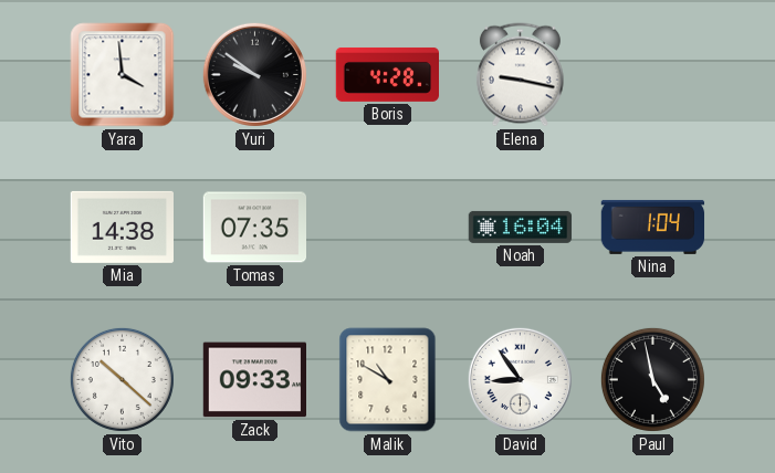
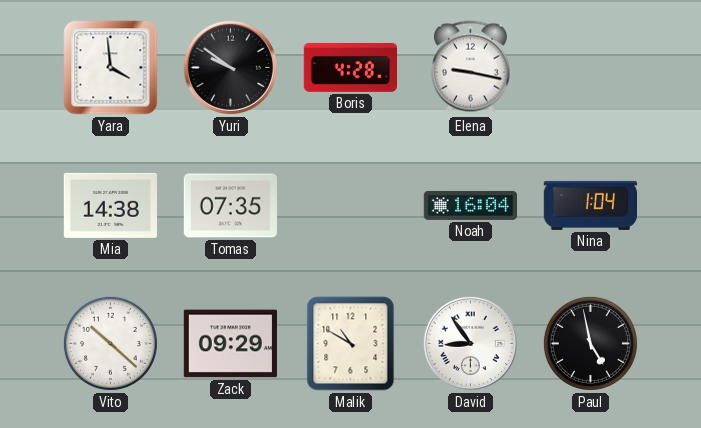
Zack: 09:33 -> 09:29 (230, 344)
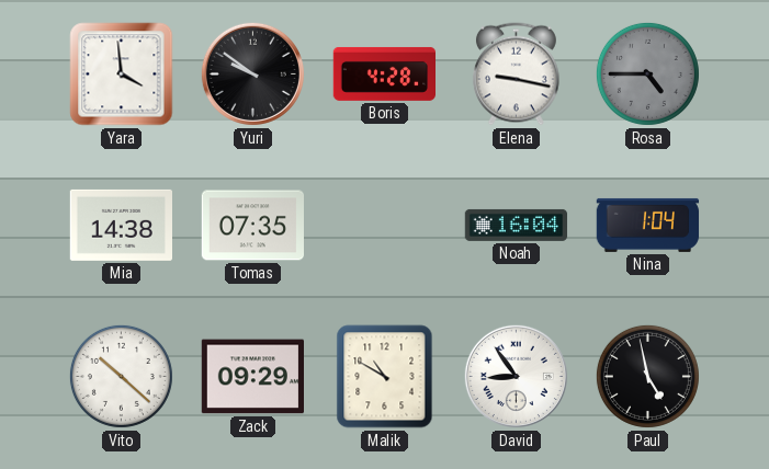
Rosa: none -> 4:45 (647, 73)
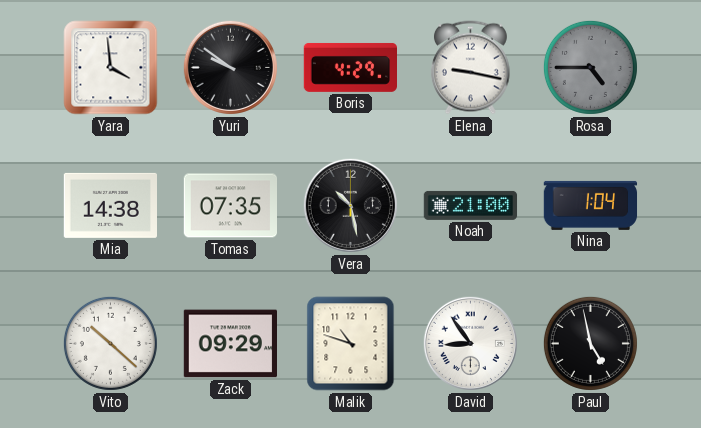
Boris: 4:28 -> 4:29 (350, 67)
Vera: none -> 10:28 (350, 205)
Noah: 16:04 -> 21:00 (471, 205)
Malik: 10:50 -> 10:48 (351, 344)
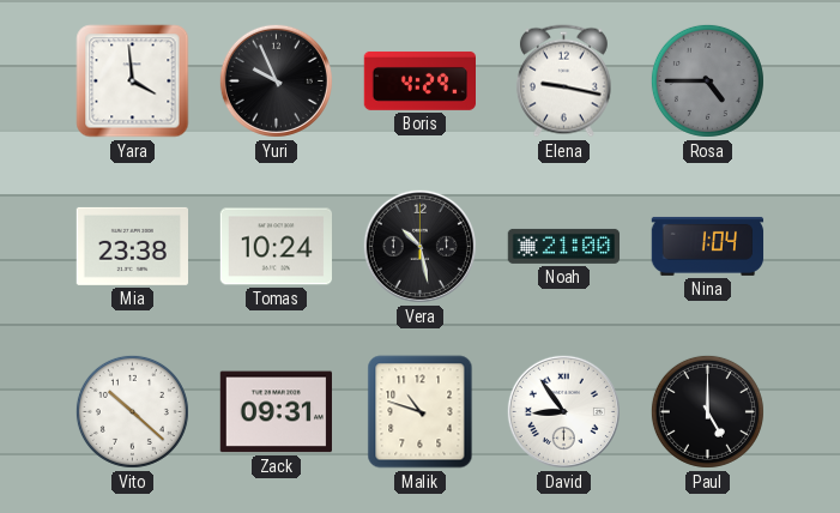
Yuri: 9:51 -> 9:56 (276, 80)
Mia: 14:38 -> 23:38 (132, 246)
Tomas: 07:35 -> 10:24 (276, 247)
Zack: 09:29 -> 09:31 (276, 412)
Paul: 4:58 -> 5:00 (707, 411)
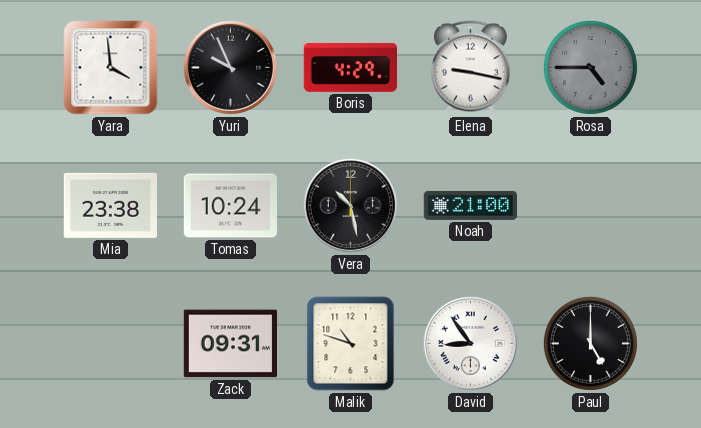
Nina: 1:04 -> none (708, 246)
Vito: 10:22 -> none (132, 411)
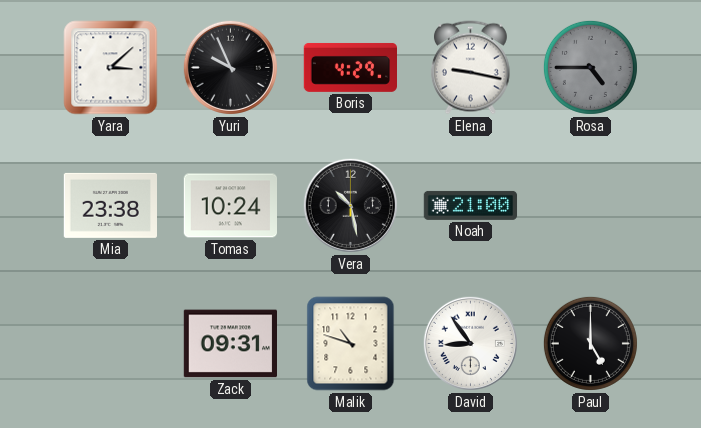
Yara: 3:59 -> 3:08 (111, 68)
